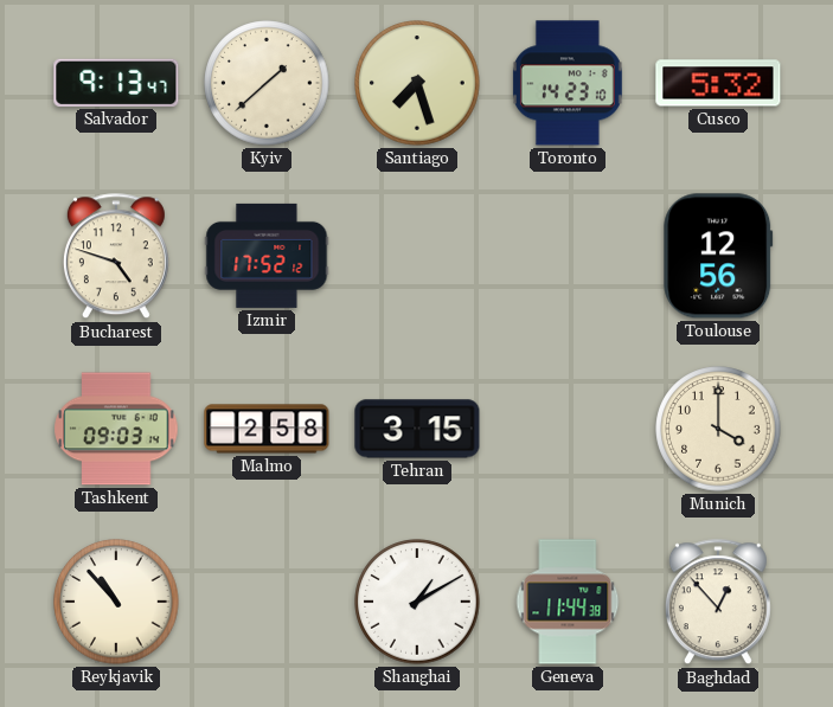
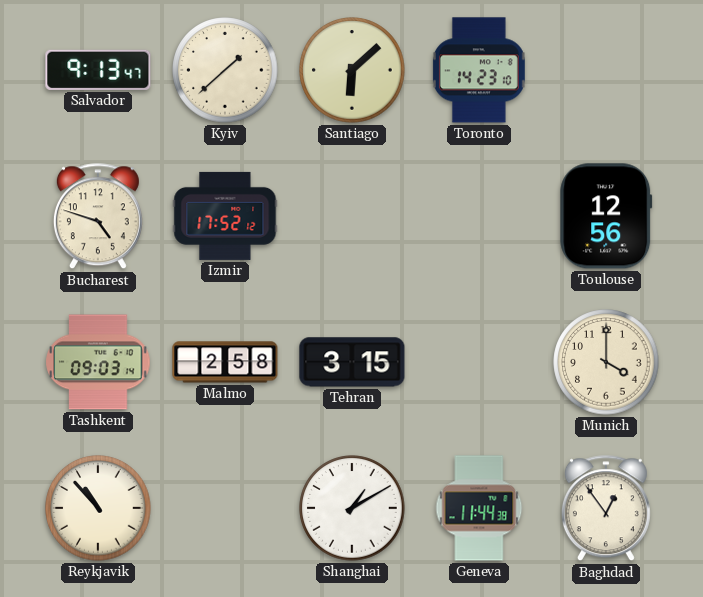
Santiago: 7:27 -> 6:08 (352, 70)
Cusco: 5:32 -> none (718, 83)
Baghdad: 12:53 -> 12:54 (606, 509)
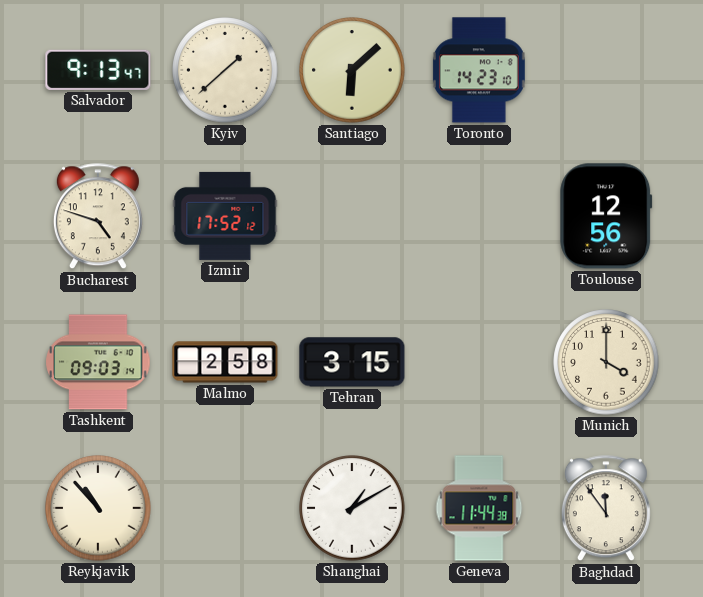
Baghdad: 12:54 -> 11:54 (606, 509)
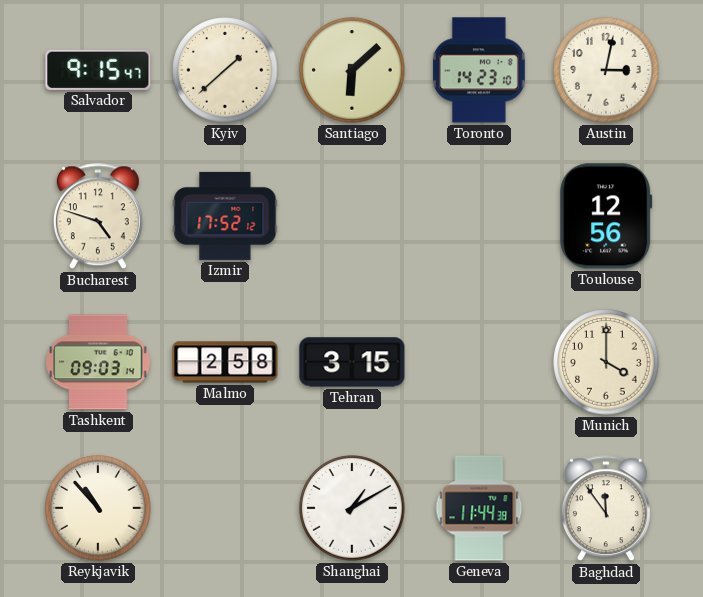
Salvador: 9:13 -> 9:15 (98, 70)
Austin: none -> 3:02 (606, 70)
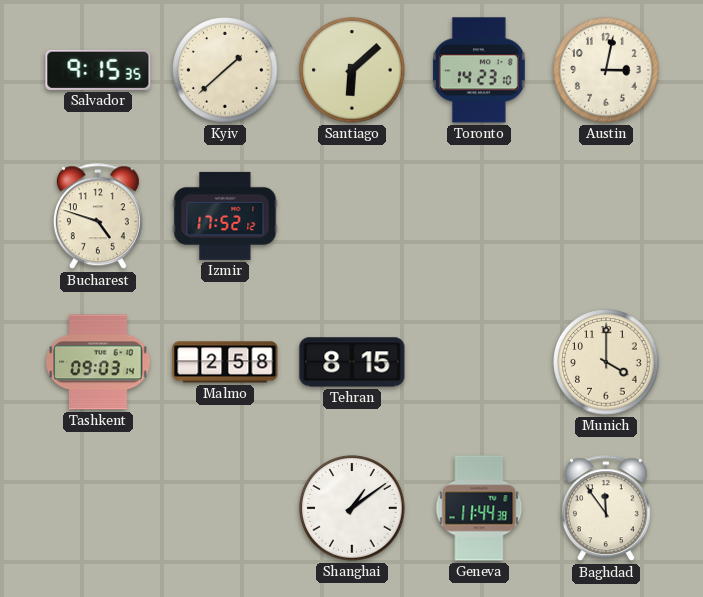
Salvador: 9:15:47 -> 9:15:35 (98, 70)
Toulouse: 12:56 -> none (606, 216)
Tehran: 3:15 -> 8:15 (352, 362)
Reykjavik: 10:53 -> none (98, 508)
Shanghai: 1:10 -> 1:09 (352, 508)
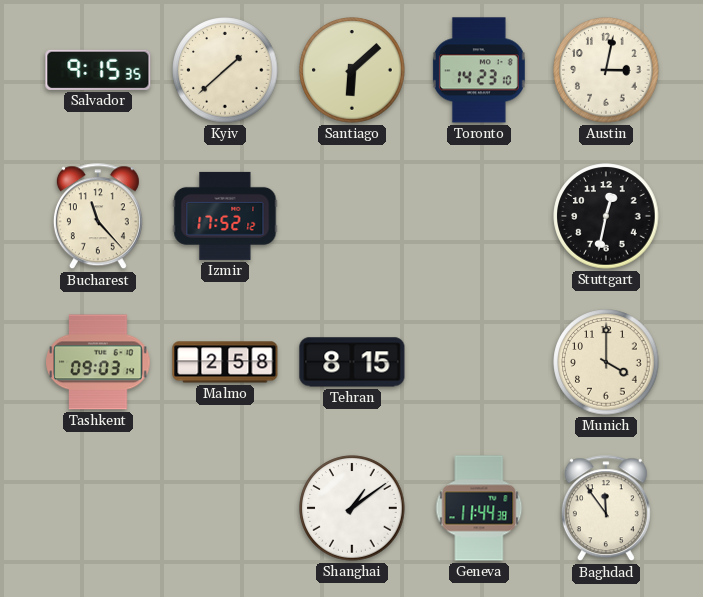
Bucharest: 4:48 -> 11:23 (98, 217)
Stuttgart: none -> 12:32 (606, 216)
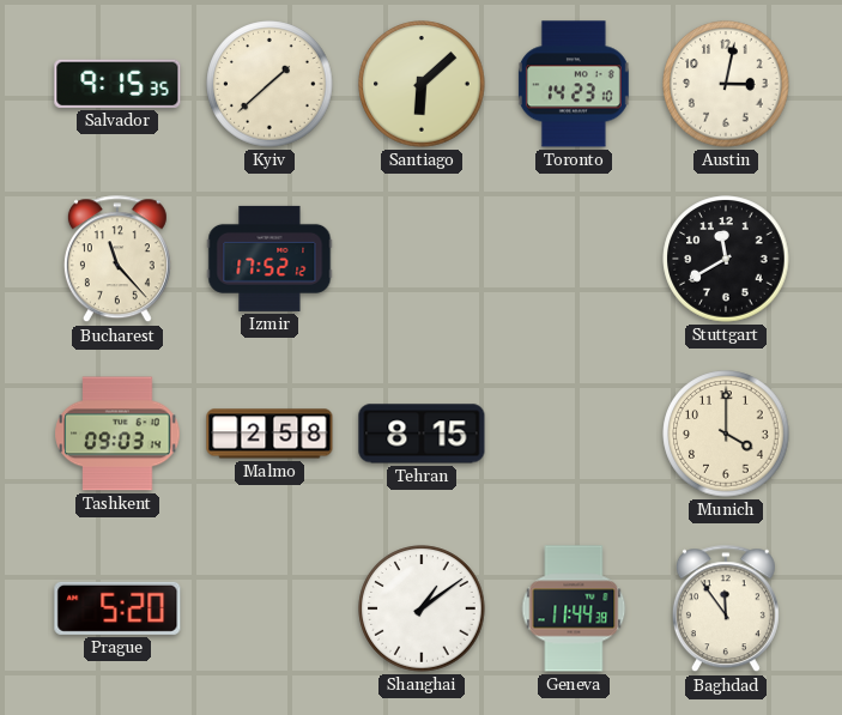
Stuttgart: 12:32 -> 11:40 (726, 259)
Prague: none -> 5:20 (117, 608)
